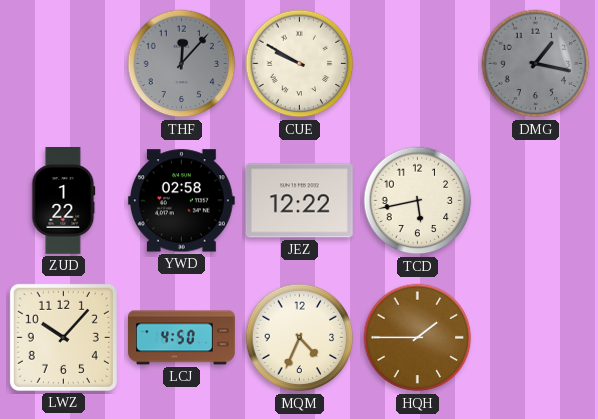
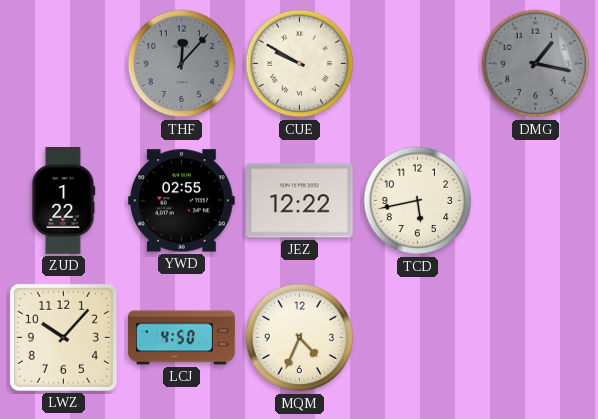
YWD: 02:58 -> 02:55 (181, 201)
HQH: 1:45 -> none (418, 338)
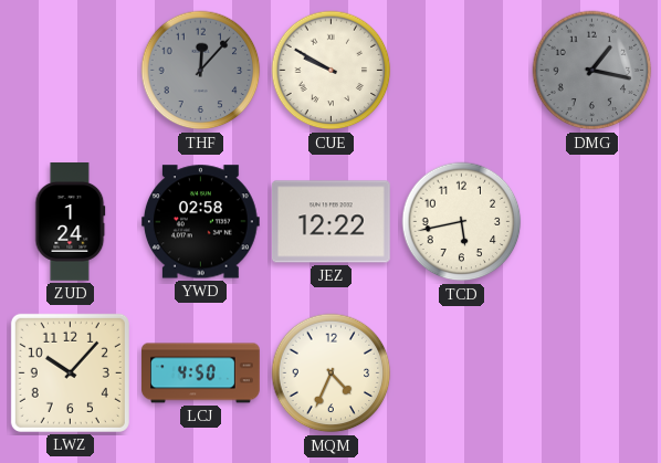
ZUD: 1:22 -> 1:24 (71, 222)
YWD: 02:55 -> 02:58 (200, 222)
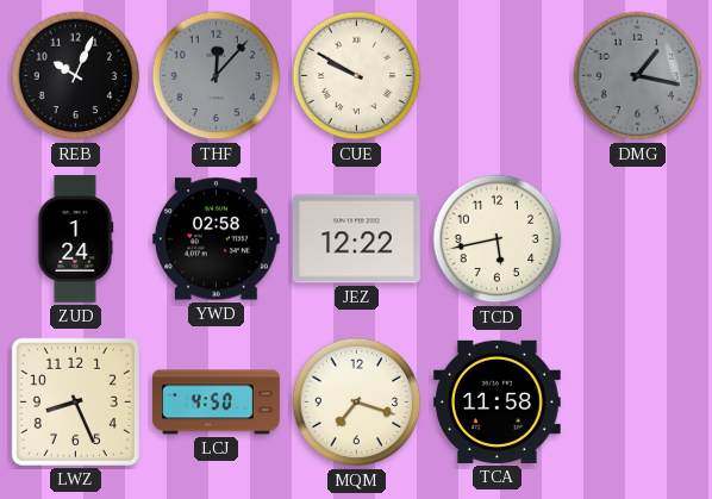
REB: none -> 10:04 (76, 76)
LWZ: 10:07 -> 8:26 (75, 401)
MQM: 4:34 -> 7:18 (357, 403)
TCA: none -> 11:58 (498, 401)
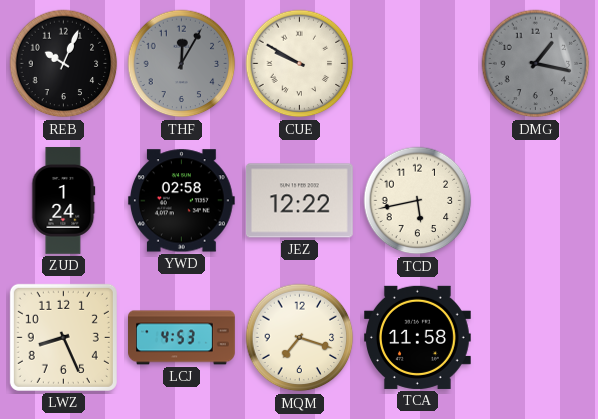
THF: 12:07 -> 12:05 (182, 64)
LCJ: 4:50 -> 4:53 (182, 338)
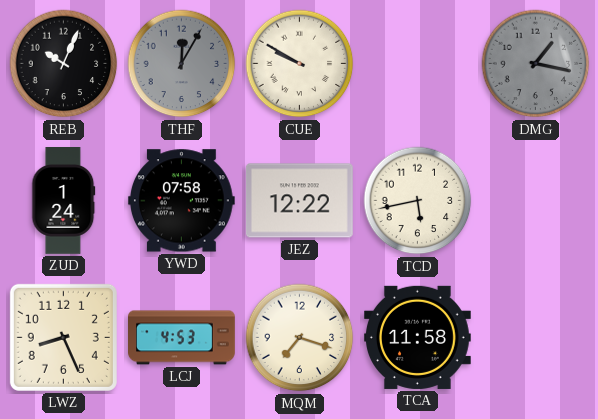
YWD: 02:58 -> 07:58 (181, 201)
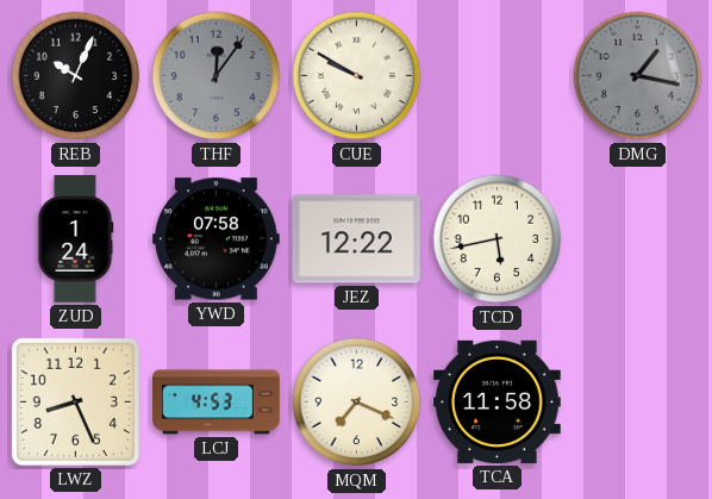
THF: 12:05 -> 12:06 (217, 76)
MQM: 7:18 -> 7:19 (357, 403)
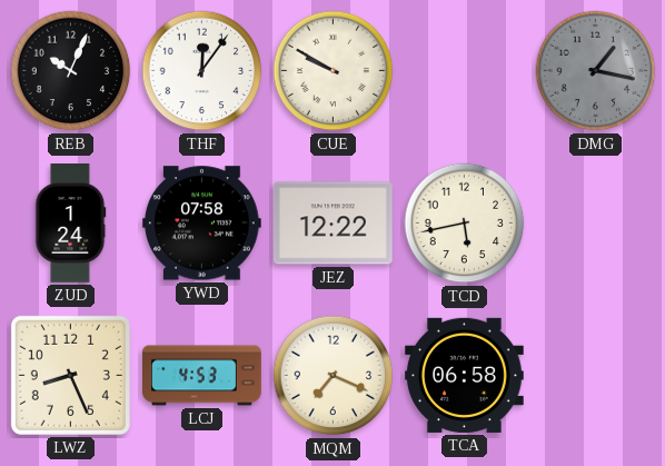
THF dial: grey -> white (202, 71)
TCA: 11:58 -> 06:58 (465, 375)
